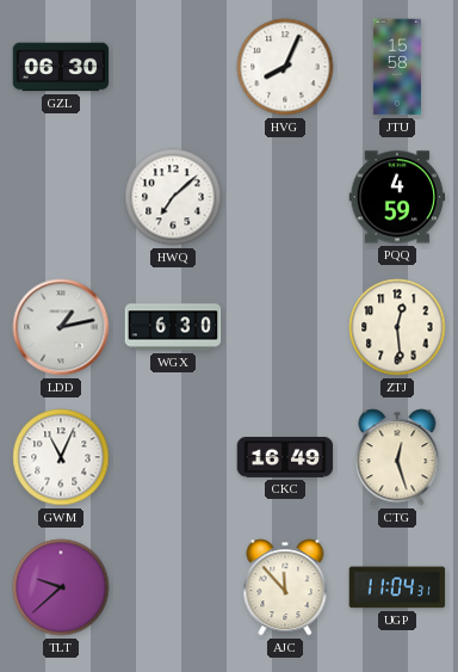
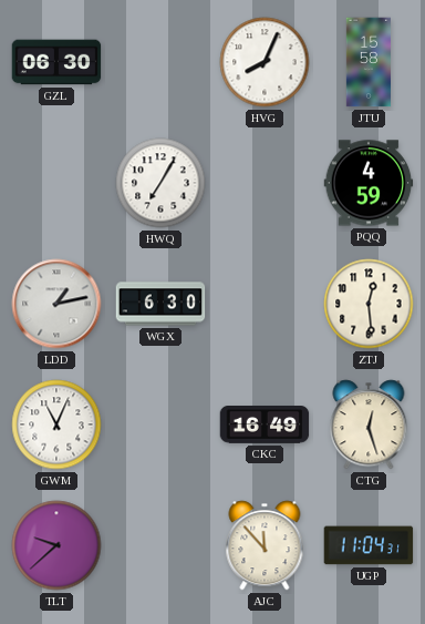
HWQ: 7:08 -> 7:05 (160, 183)
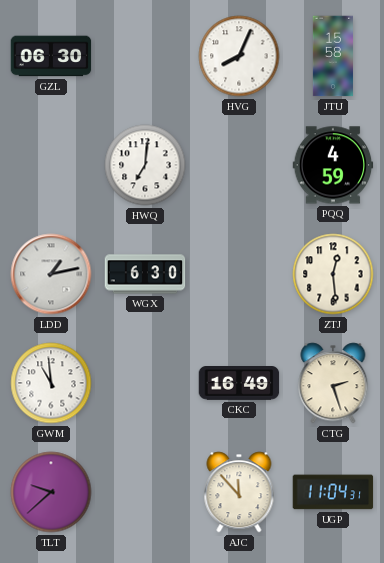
HWQ: 7:05 -> 7:01 (145, 165)
GWM: 11:04 -> 10:59 (51, 383)
CTG: 12:27 -> 2:27 (333, 383)
